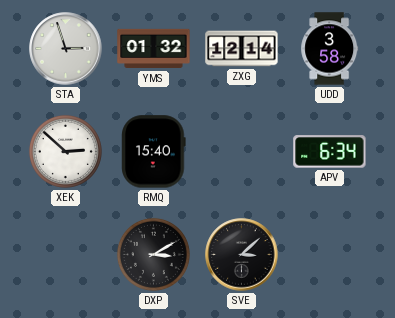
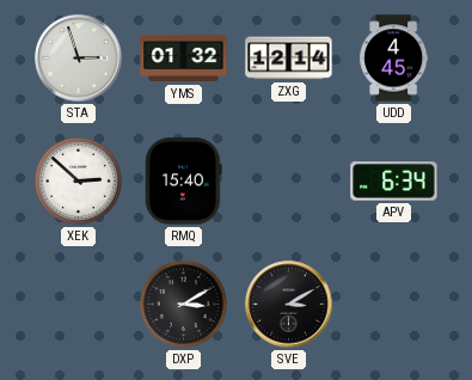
UDD: 3:58 -> 4:45 (394, 59)
SVE: 3:08 -> 3:10 (289, 305)
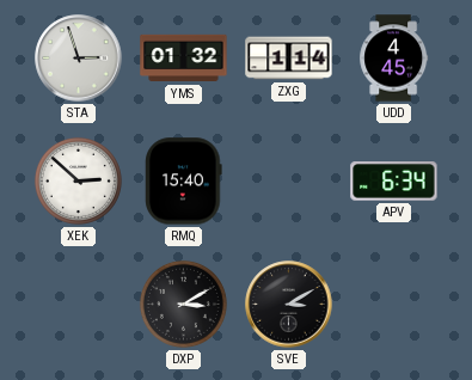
ZXG: 12:14 -> 1:14 (289, 59)
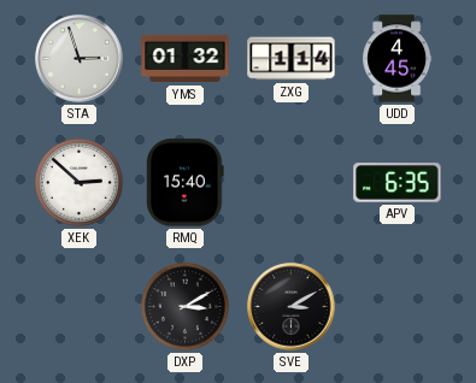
APV: 6:34 -> 6:35 (398, 183)
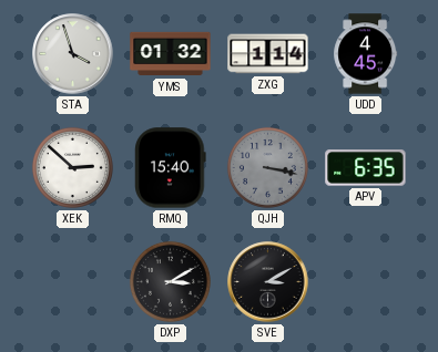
STA: 2:57 -> 3:57 (73, 54)
QJH: none -> 3:17 (267, 167)
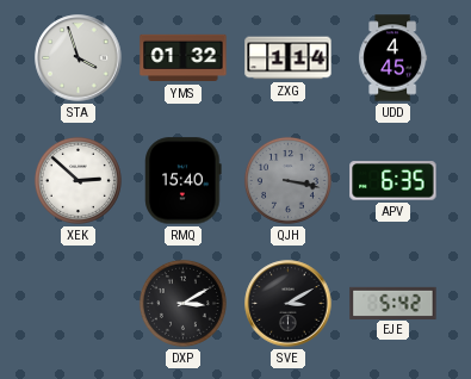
EJE: none -> 5:42 (393, 303)
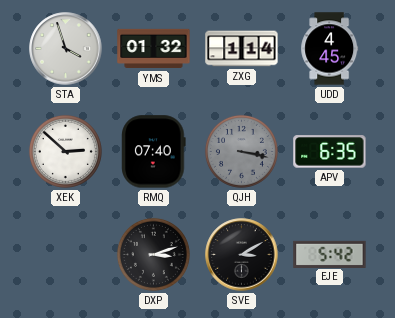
RMQ: 15:40 -> 07:40 (154, 152)
DXP: 3:10 -> 3:12 (153, 254)
